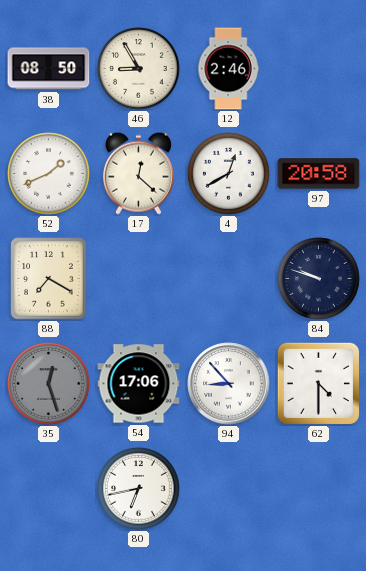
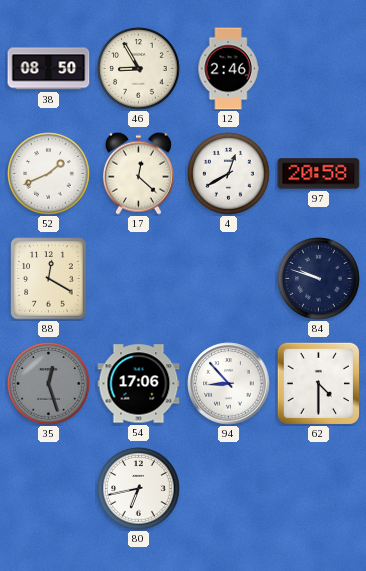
88: 7:20 -> 12:20 (49, 279)
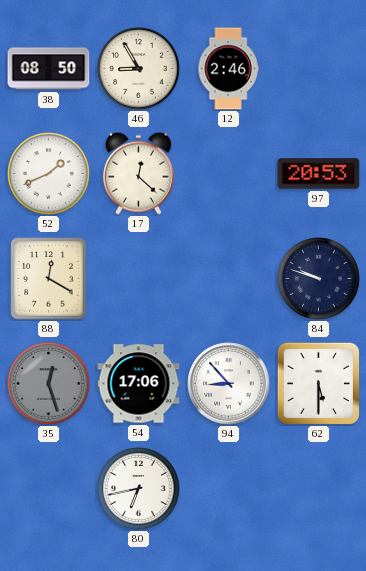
4: 12:40 -> none (229, 174)
97: 20:58 -> 20:53 (319, 174)
62: 4:30 -> 5:30 (318, 383)
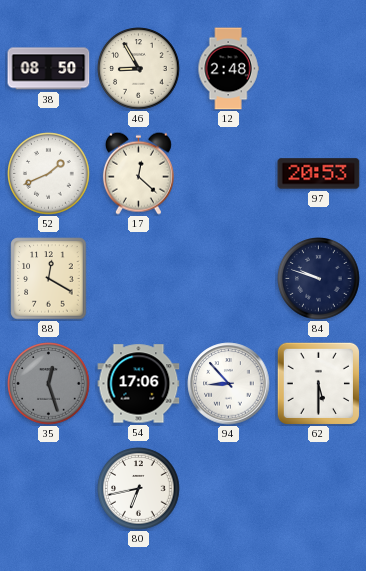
12: 2:46 -> 2:48 (228, 69)
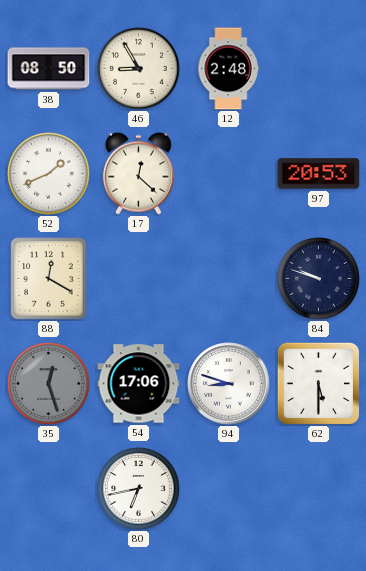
94: 8:53 -> 8:48 (229, 384)
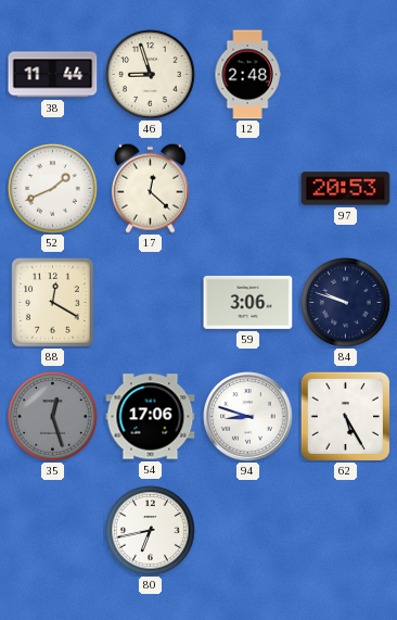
38: 08:50 -> 11:44 (53, 75)
46: 8:55 -> 8:57 (151, 75)
59: none -> 3:06 (248, 302)
62: 5:30 -> 5:25 (345, 416)
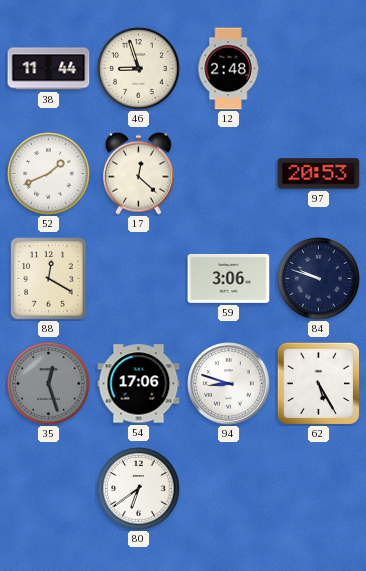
80: 6:43 -> 6:39 (139, 489)
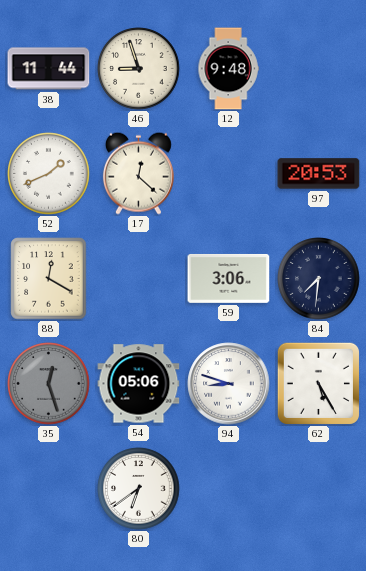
12: 2:48 -> 9:48 (228, 69)
84: 9:48 -> 7:31 (319, 279)
54: 17:06 -> 05:06 (139, 384)
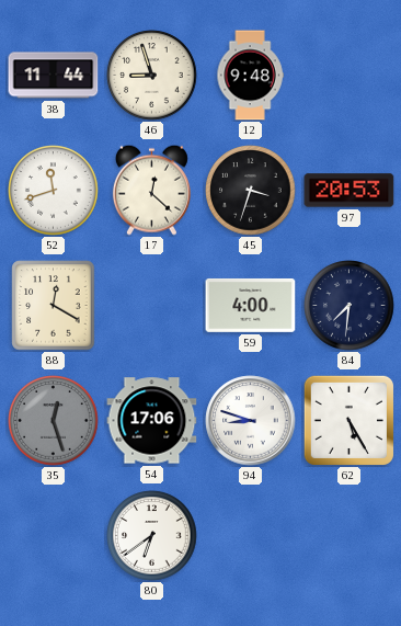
52: 1:41 -> 11:42 (54, 191)
45: none -> 3:33 (251, 191)
59: 3:06 -> 4:00 (251, 305)
54: 05:06 -> 17:06 (152, 421)
